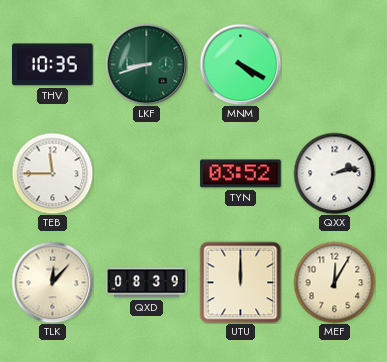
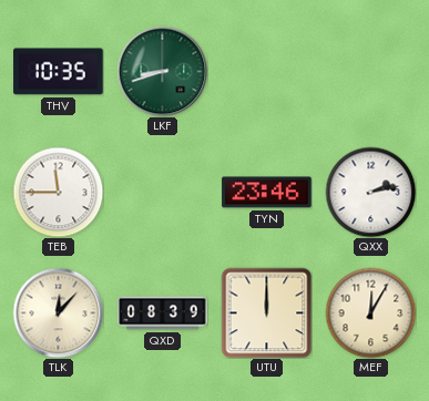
MNM: 4:20 -> none (240, 64)
TYN: 03:52 -> 23:46 (267, 193)
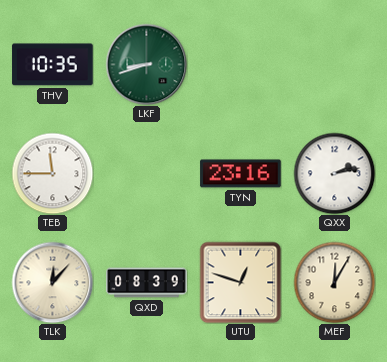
TYN: 23:46 -> 23:16 (241, 174)
UTU: 12:00 -> 12:48 (240, 282)
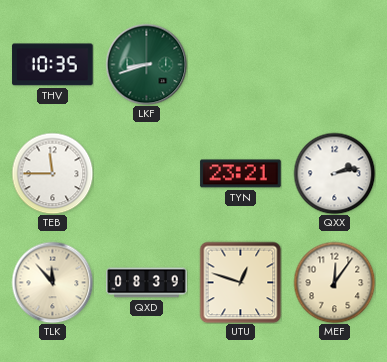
TYN: 23:16 -> 23:21 (241, 174)
TLK: 12:07 -> 11:53 (52, 282)
MEF: 12:05 -> 12:06 (334, 282)
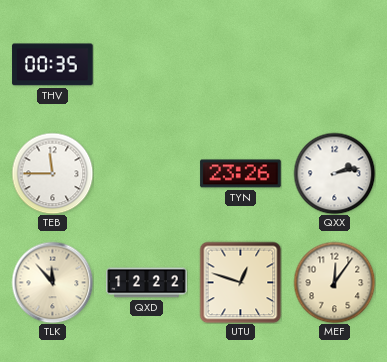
THV: 10:35 -> 00:35 (53, 65)
LKF: 8:42 -> none (146, 64)
TYN: 23:21 -> 23:26 (241, 174)
QXD: 08:39 -> 12:22 (147, 283)
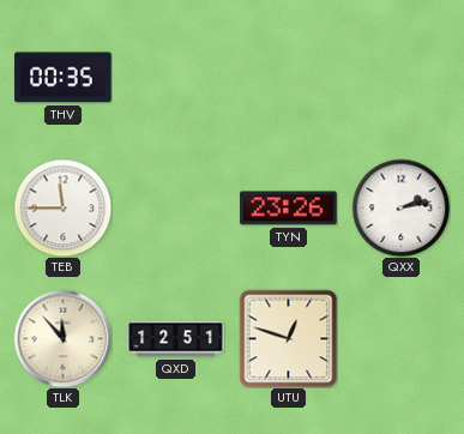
QXD: 12:22 -> 12:51 (176, 339)
MEF: 12:06 -> none (334, 282)
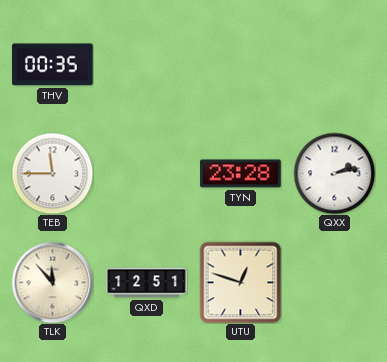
TYN: 23:26 -> 23:28 (241, 174)
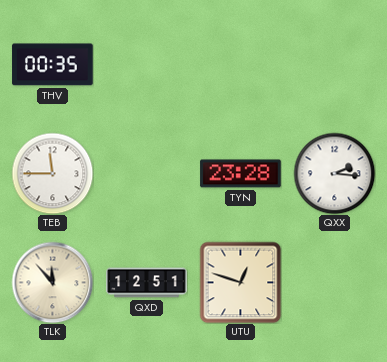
QXX: 2:13 -> 2:16 (334, 173)
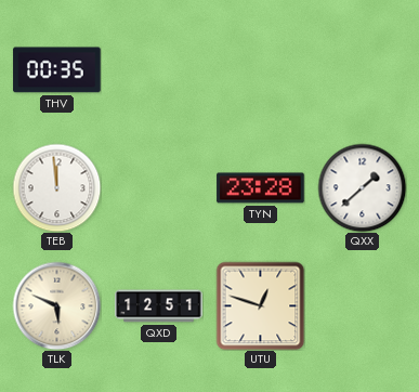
TEB: 11:45 -> 11:59 (56, 187)
QXX: 2:16 -> 1:38 (362, 187)
TLK: 11:53 -> 5:49 (56, 305)
